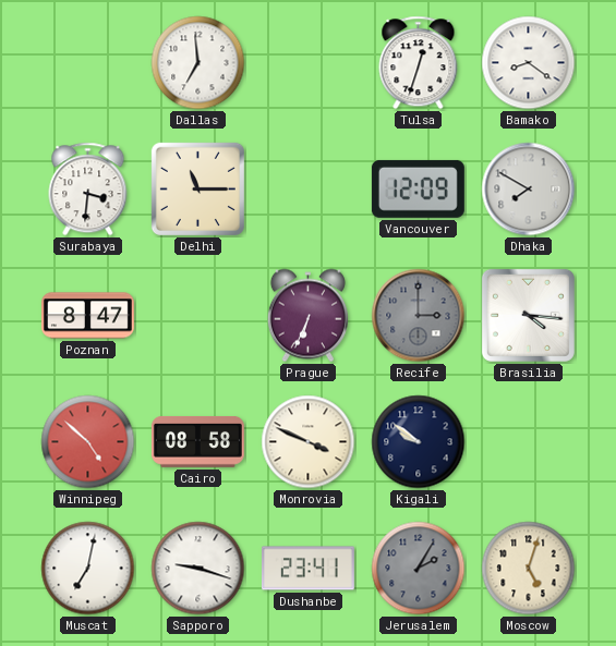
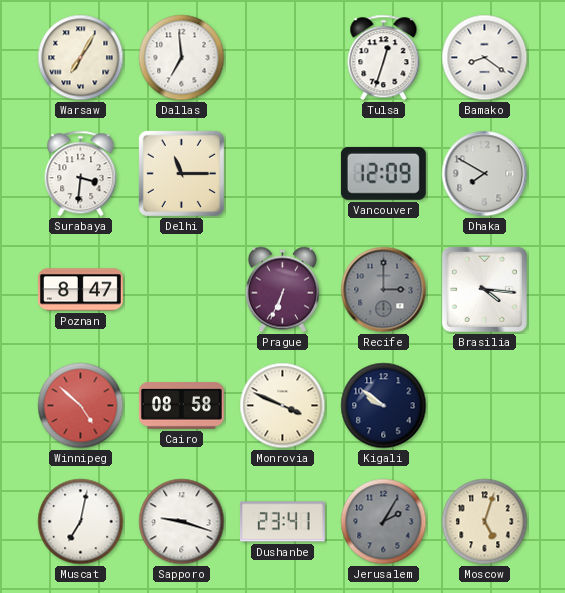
Warsaw: none -> 7:05 (81, 58)
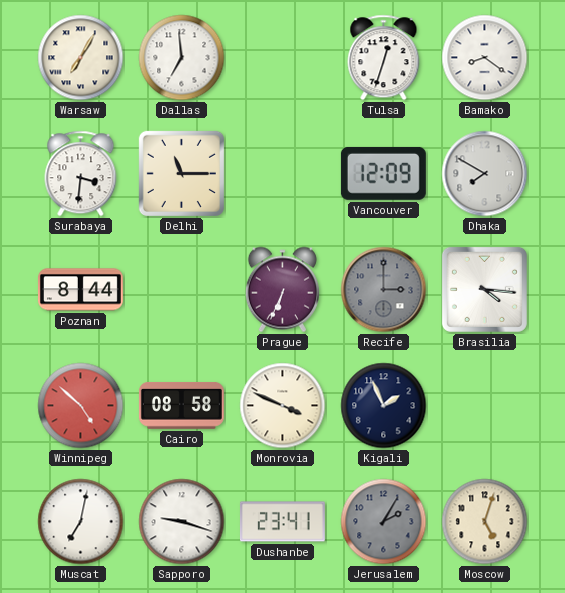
Poznan: 8:47 -> 8:44 (80, 290)
Kigali: 9:51 -> 1:56 (384, 406)
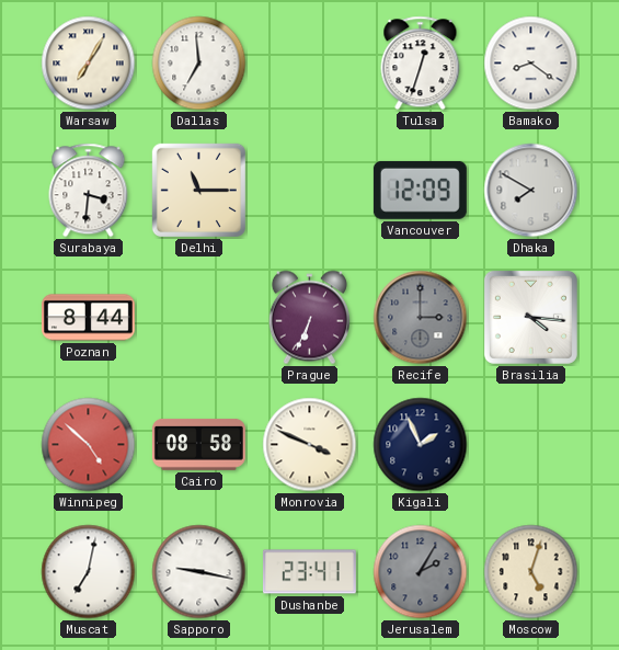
Sapporo: 9:18 -> 9:17 (199, 572)
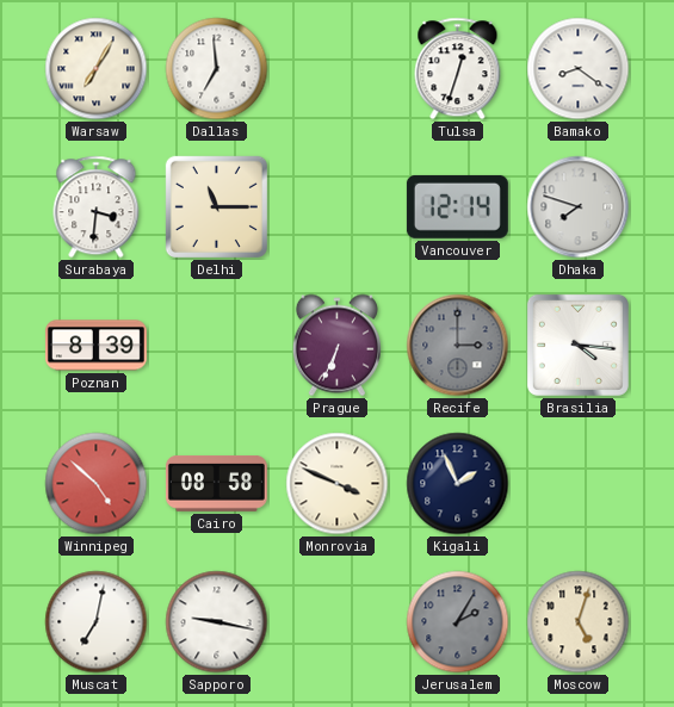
Vancouver: 12:09 -> 12:14 (457, 206)
Dhaka: 7:50 -> 7:48 (579, 207)
Poznan: 8:44 -> 8:39 (95, 346)
Dushanbe: 23:41 -> none (309, 572)
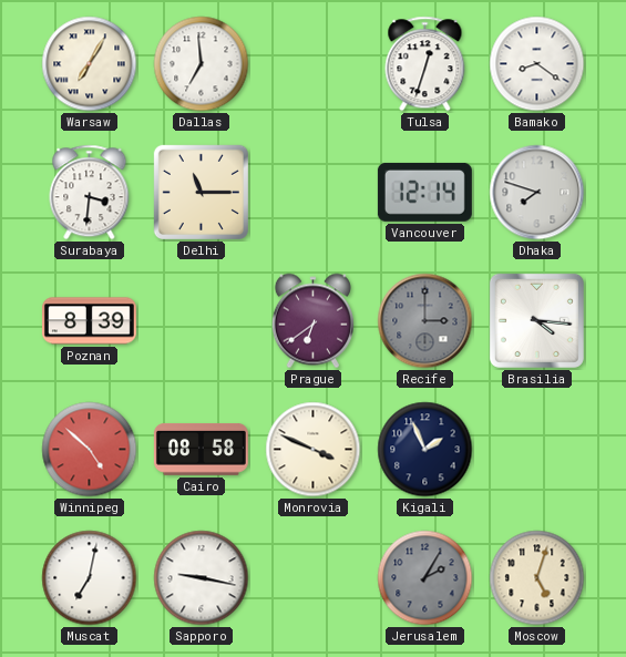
Prague: 6:34 -> 6:39 (312, 321)
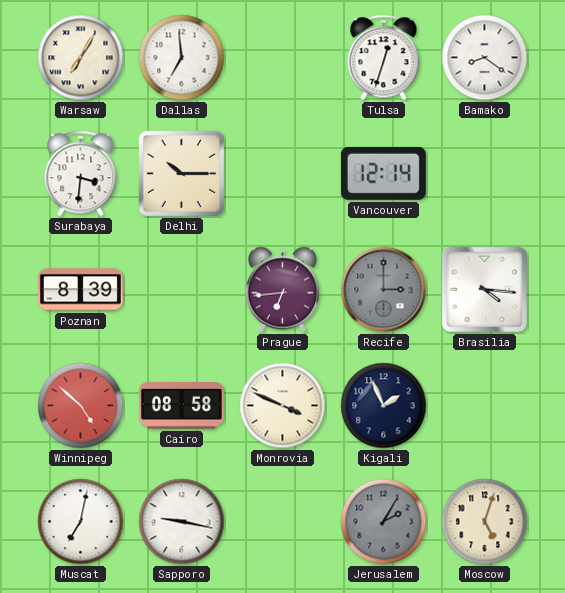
Delhi: 11:15 -> 10:15 (181, 173)
Dhaka: 7:48 -> none (537, 193)
Prague: 6:39 -> 6:44 (282, 290)
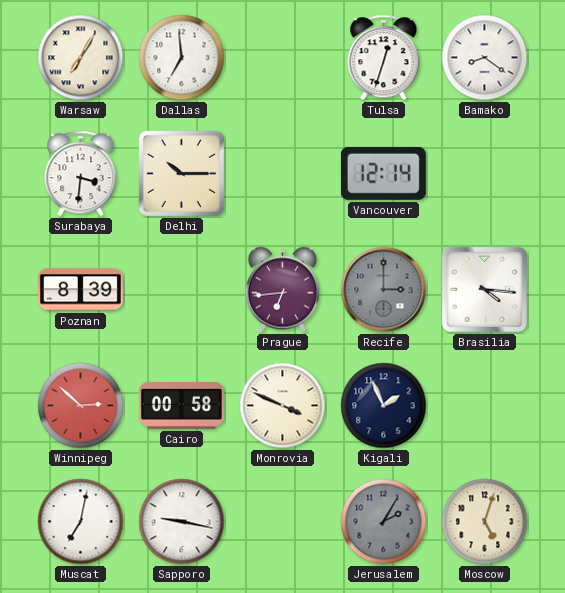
Winnipeg: 4:52 -> 2:52 (81, 406)
Cairo: 08:58 -> 00:58 (181, 406)
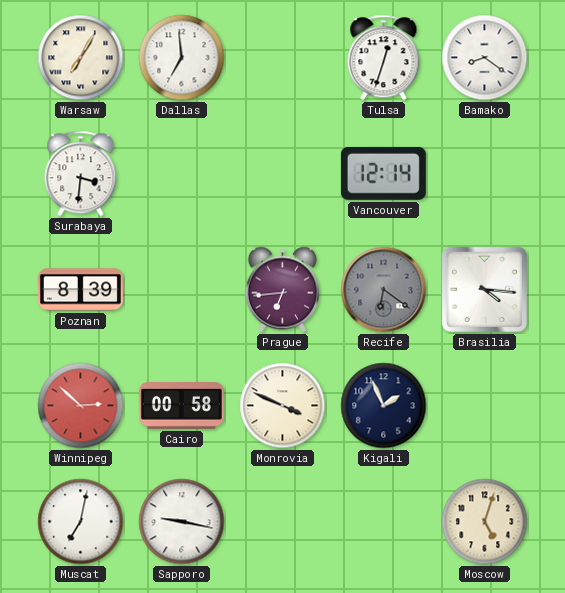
Delhi: 10:15 -> none (181, 173)
Recife: 3:00 -> 6:21 (384, 290)
Jerusalem: 2:05 -> none (384, 522)
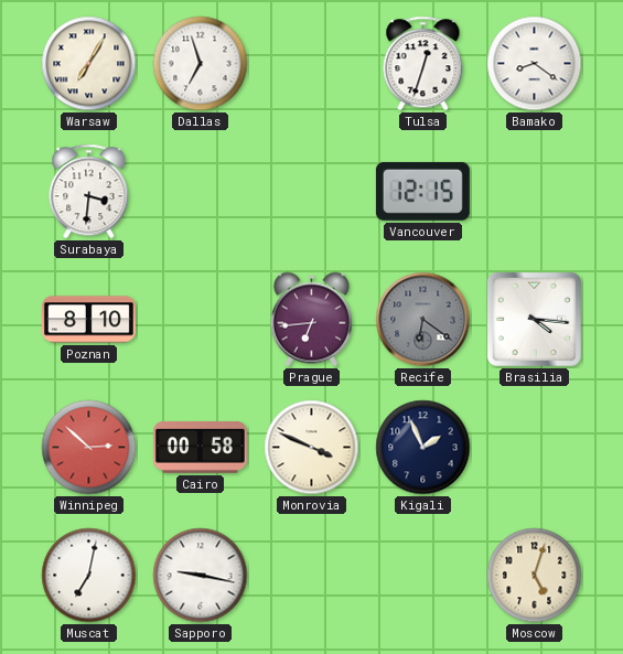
Dallas: 6:59 -> 6:57 (201, 64)
Vancouver: 12:14 -> 12:15 (422, 191)
Poznan: 8:39 -> 8:10 (88, 320)
